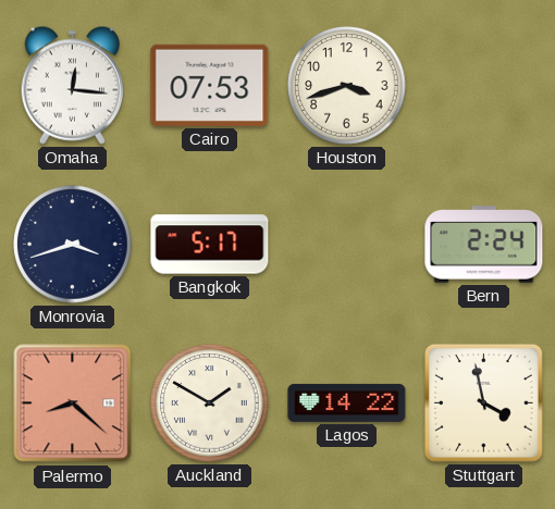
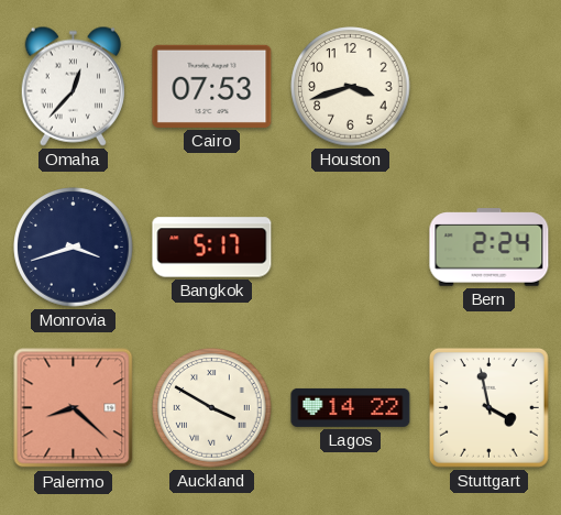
Omaha: 12:16 -> 12:37 (73, 86)
Auckland: 1:50 -> 3:50 (212, 408)
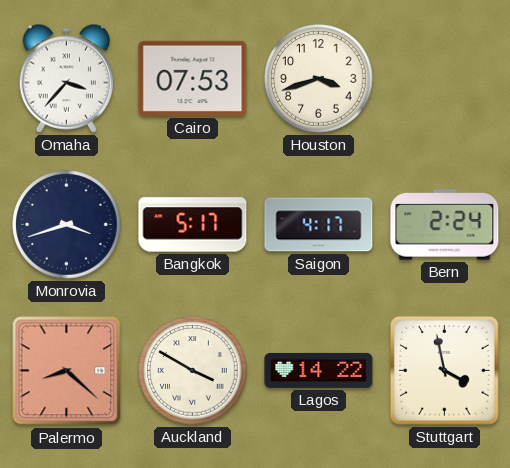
Omaha: 12:37 -> 3:37 (66, 78)
Saigon: none -> 4:17 (319, 225)
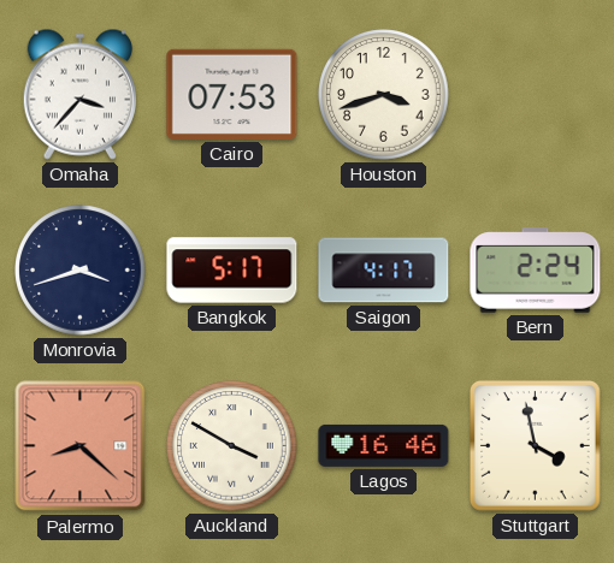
Lagos: 14:22 -> 16:46 (384, 445)
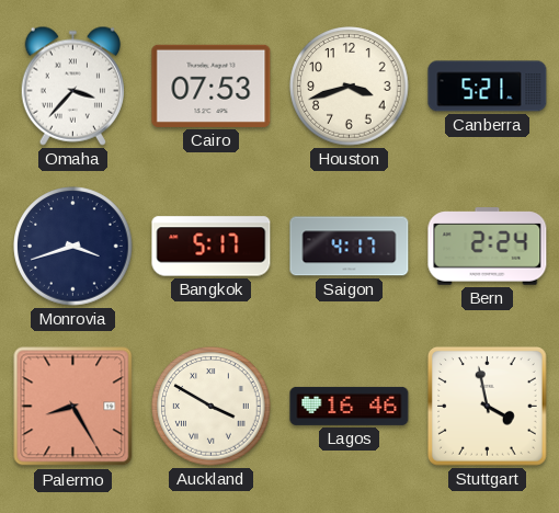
Canberra: none -> 5:21 (488, 87)
Palermo: 8:22 -> 8:25 (73, 407)
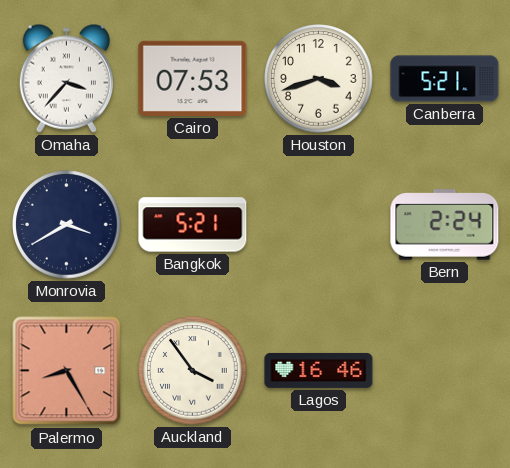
Monrovia: 3:42 -> 3:40 (67, 225)
Bangkok: 5:17 -> 5:21 (193, 225)
Saigon: 4:17 -> none (350, 247)
Auckland: 3:50 -> 3:54 (193, 371)
Stuttgart: 3:58 -> none (487, 406)
